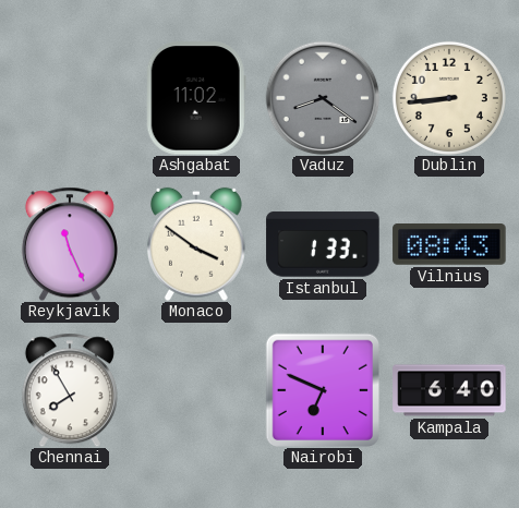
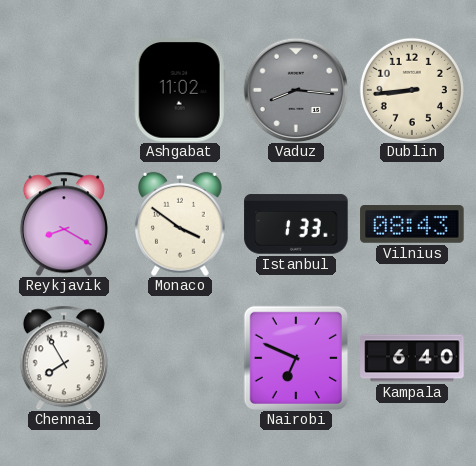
Vaduz: 8:21 -> 8:16 (296, 90)
Reykjavik: 11:26 -> 8:20 (64, 224)
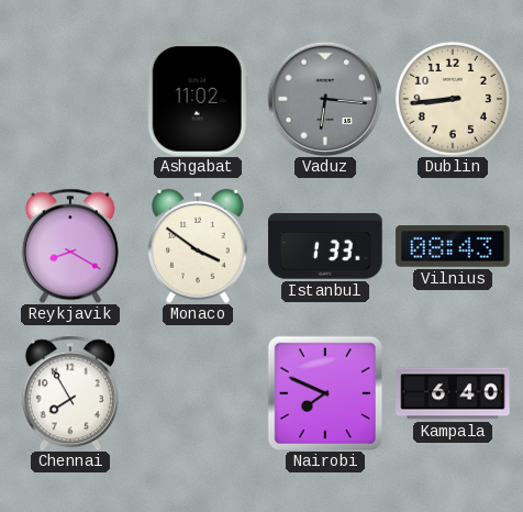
Vaduz: 8:16 -> 6:16 (325, 99)
Nairobi: 6:49 -> 7:49 (324, 392)
